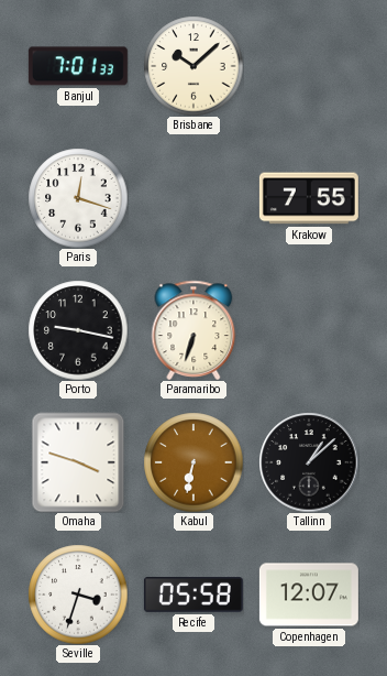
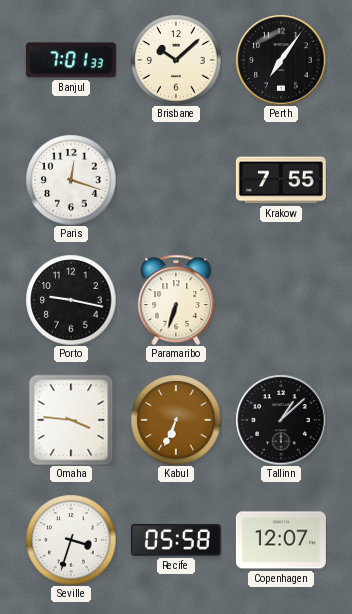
Perth: none -> 7:06 (281, 60)
Omaha: 3:48 -> 3:46 (71, 420)
Kabul: 6:32 -> 6:34 (176, 420)
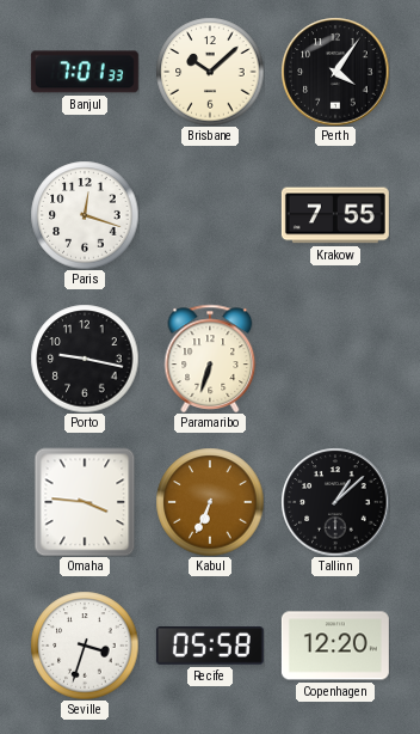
Perth: 7:06 -> 4:06 (335, 72)
Copenhagen: 12:07 -> 12:20 (335, 646)
